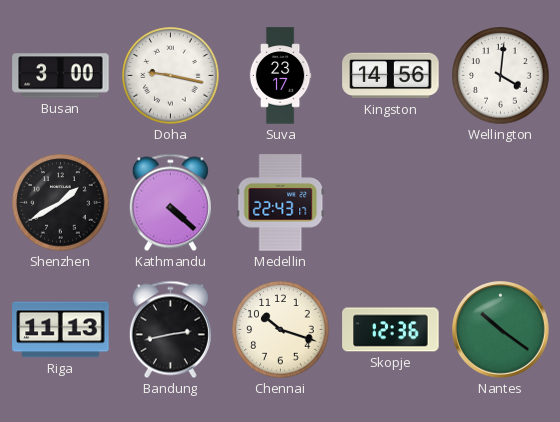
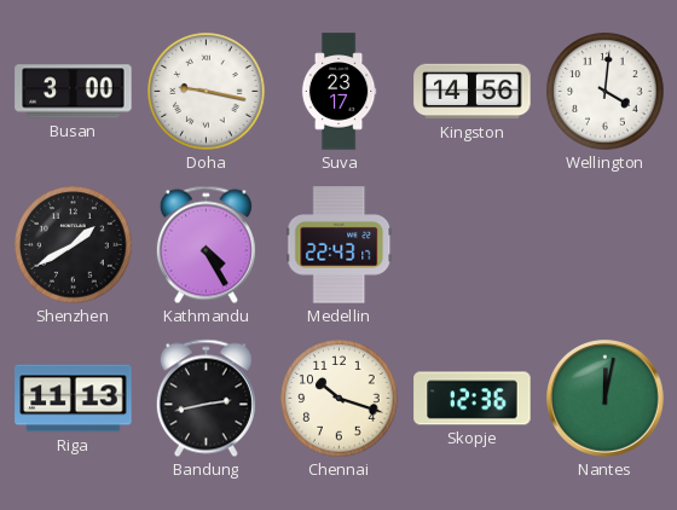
Kathmandu: 4:22 -> 4:25 (206, 245)
Nantes: 10:21 -> 12:02 (606, 399)
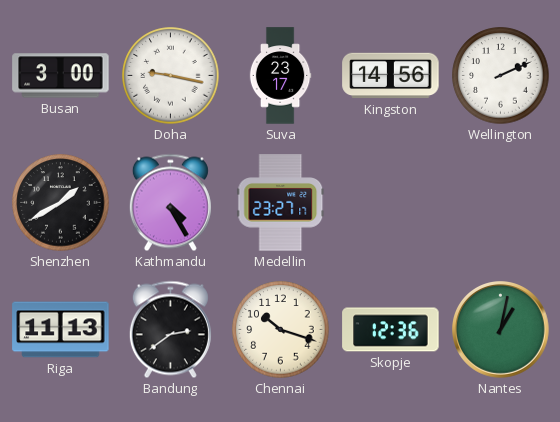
Wellington: 4:01 -> 2:11 (501, 76)
Medellin: 22:43 -> 23:27 (281, 203)
Bandung: 2:43 -> 2:39 (170, 330)
Nantes: 12:02 -> 1:02 (501, 330)
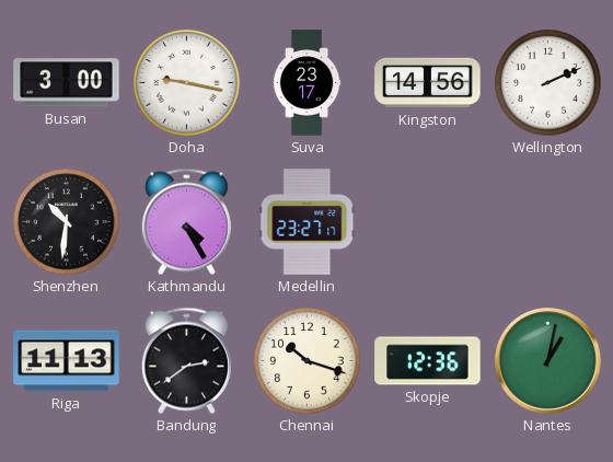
Shenzhen: 1:40 -> 10:31 (67, 222)
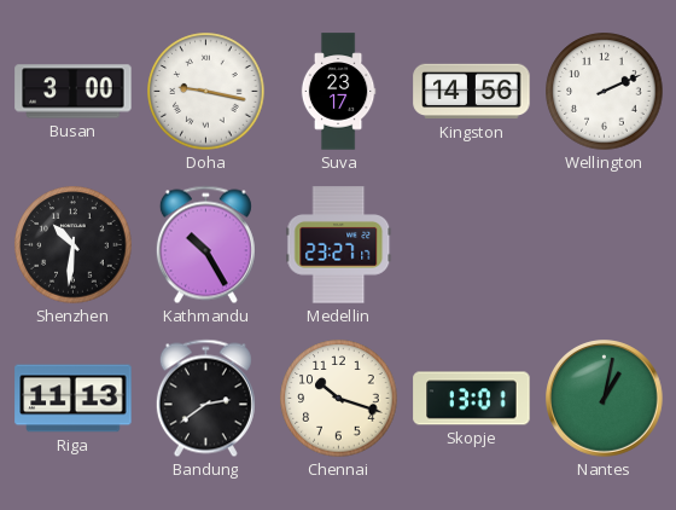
Kathmandu: 4:25 -> 10:25 (205, 245)
Skopje: 12:36 -> 13:01 (472, 399)
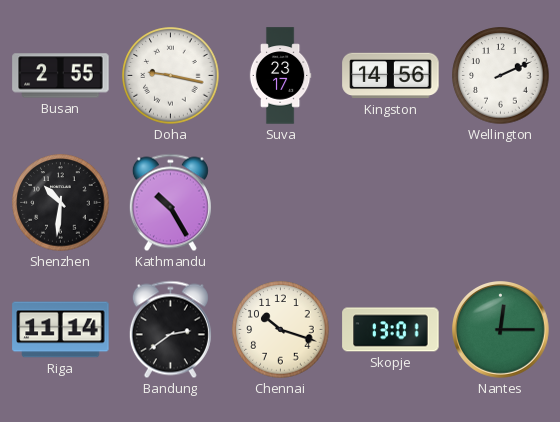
Busan: 3:00 -> 2:55 (61, 76)
Medellin: 23:27 -> none (339, 245)
Riga: 11:13 -> 11:14 (61, 330)
Nantes: 1:02 -> 12:15 (501, 330)
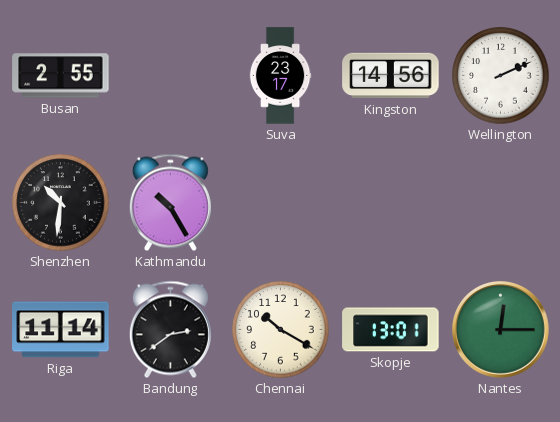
Doha: 9:17 -> none (171, 76)
Chennai: 10:18 -> 10:20 (281, 330)
